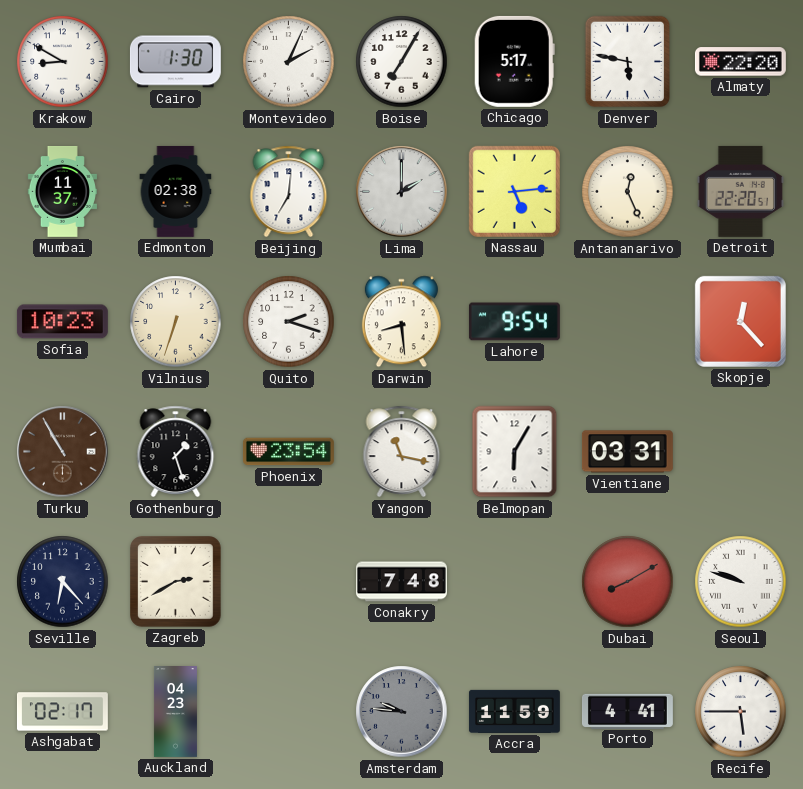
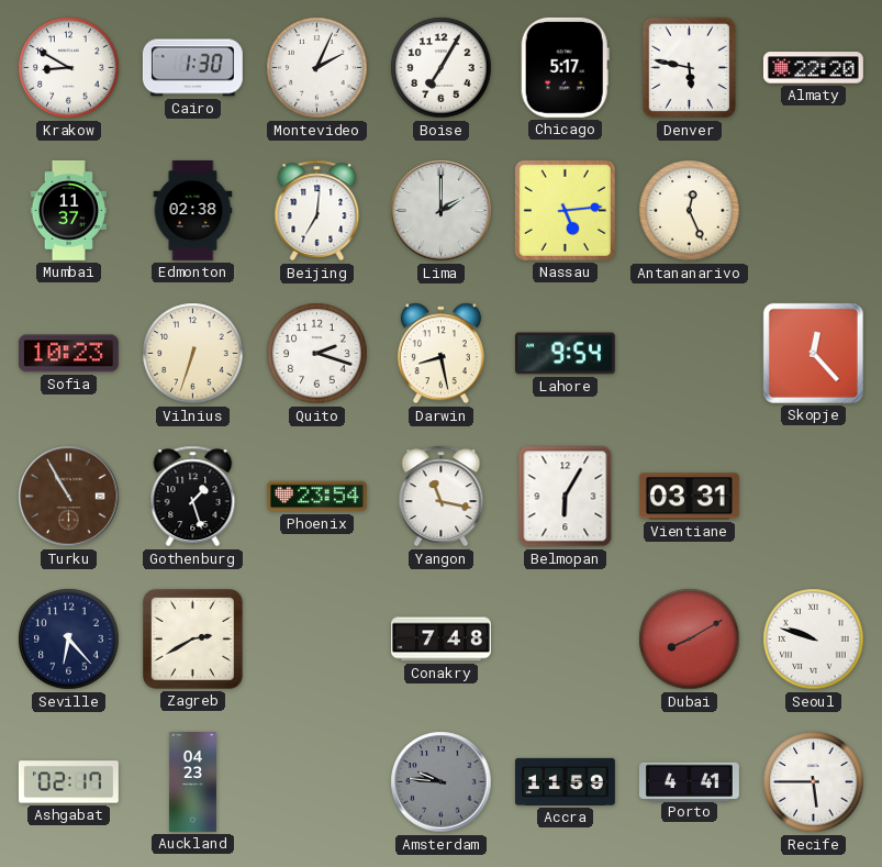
Detroit: 22:20 -> none (740, 191)
Darwin: 8:29 -> 8:28 (440, 354)
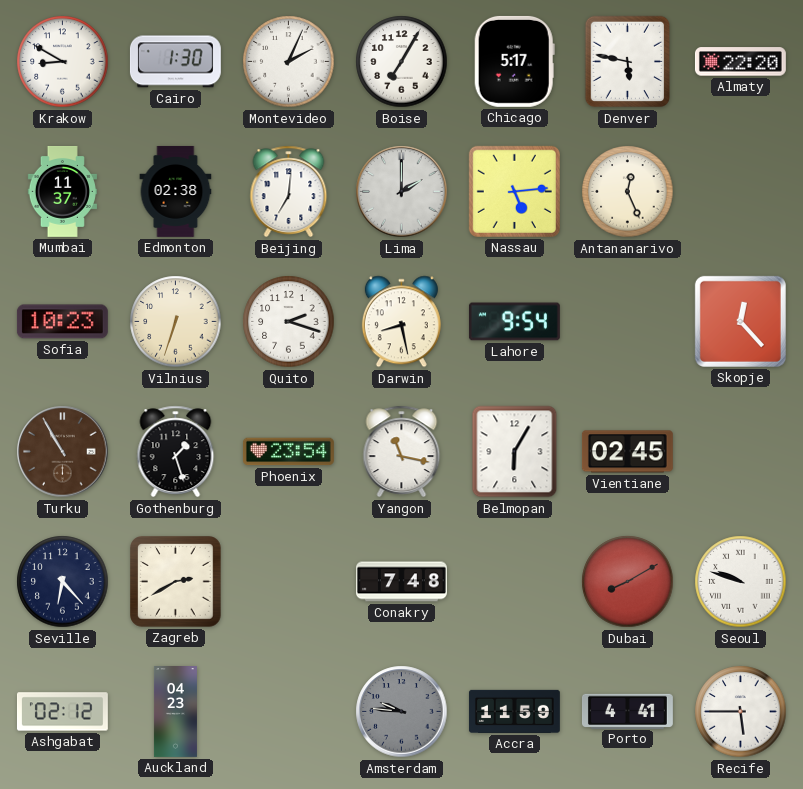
Vientiane: 03:31 -> 02:45 (627, 452)
Ashgabat: 02:17 -> 02:12 (62, 712)
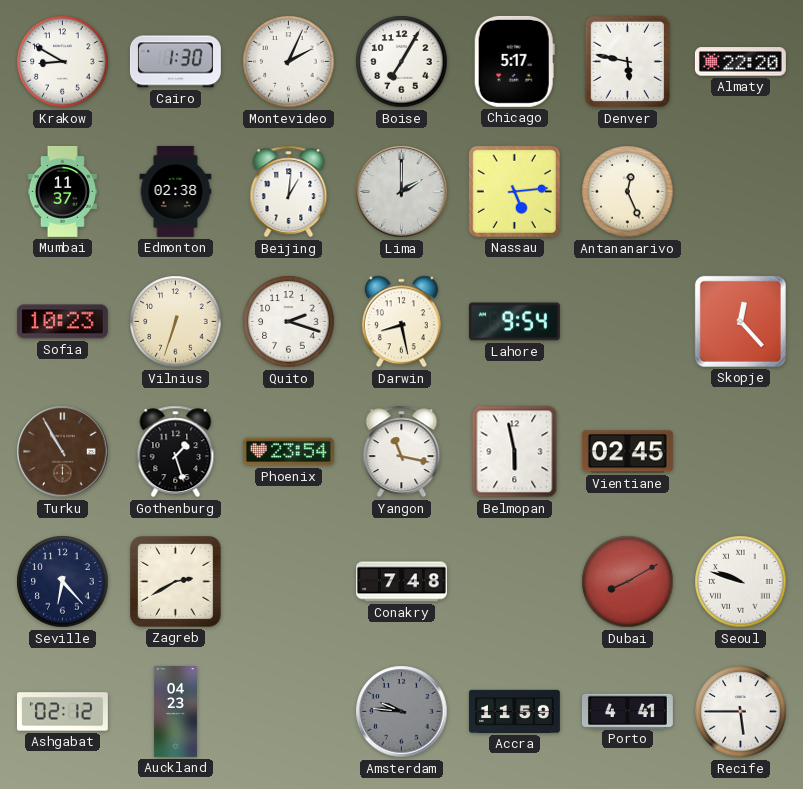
Beijing: 7:01 -> 1:01 (289, 192)
Belmopan: 6:05 -> 5:58 (515, 452)
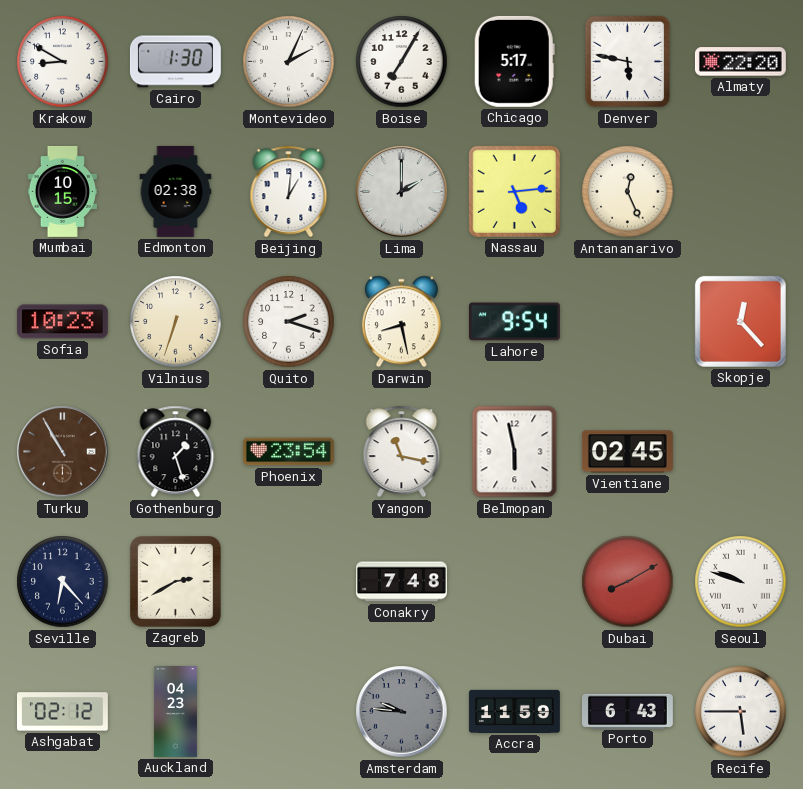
Mumbai: 11:37 -> 10:15 (62, 191)
Porto: 4:41 -> 6:43 (628, 711)
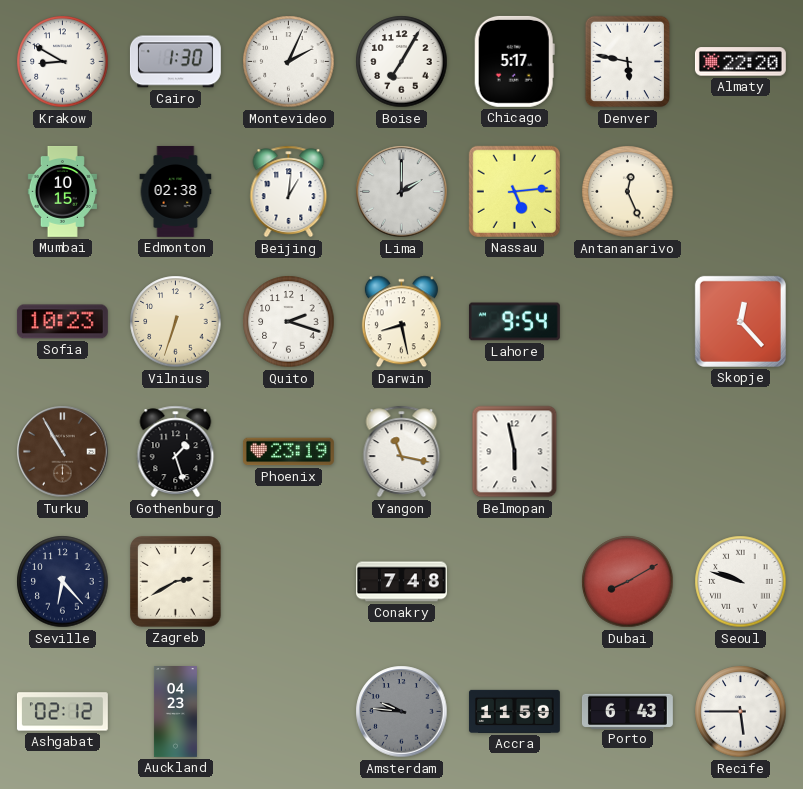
Phoenix: 23:54 -> 23:19 (288, 452)
Vientiane: 02:45 -> none (627, 452)
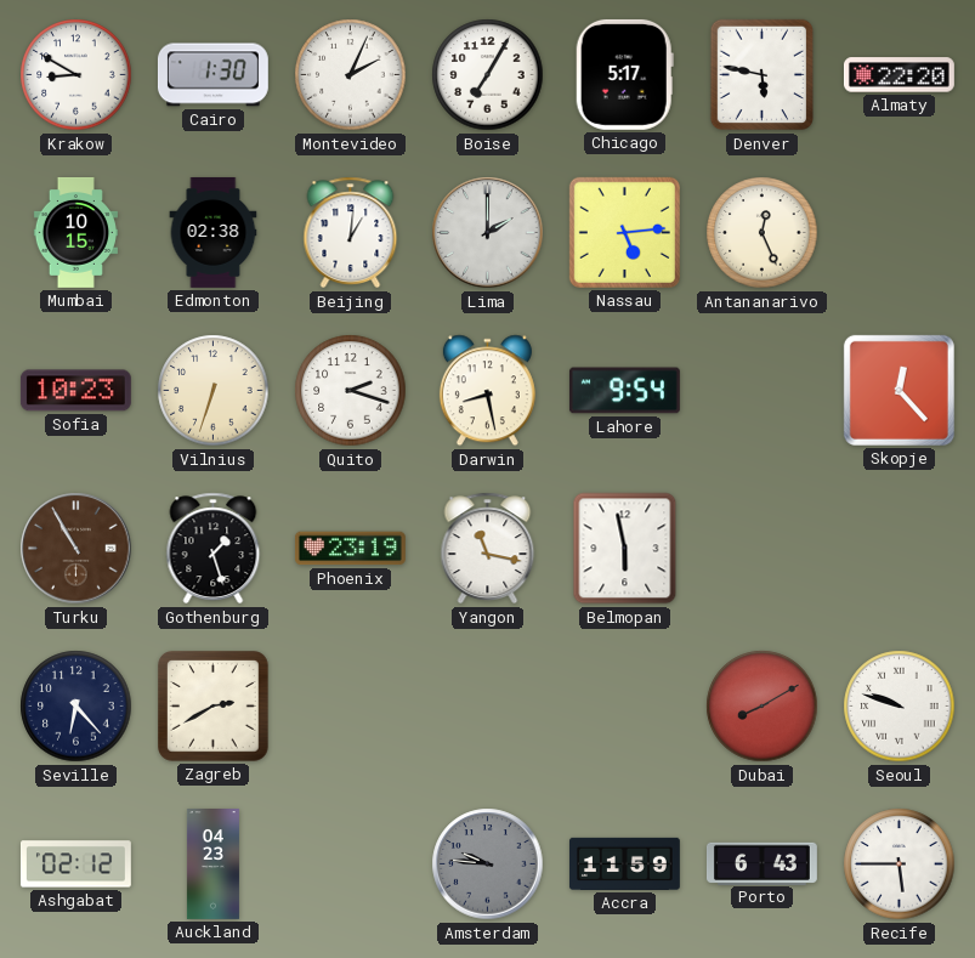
Conakry: 7:48 -> none (402, 582)
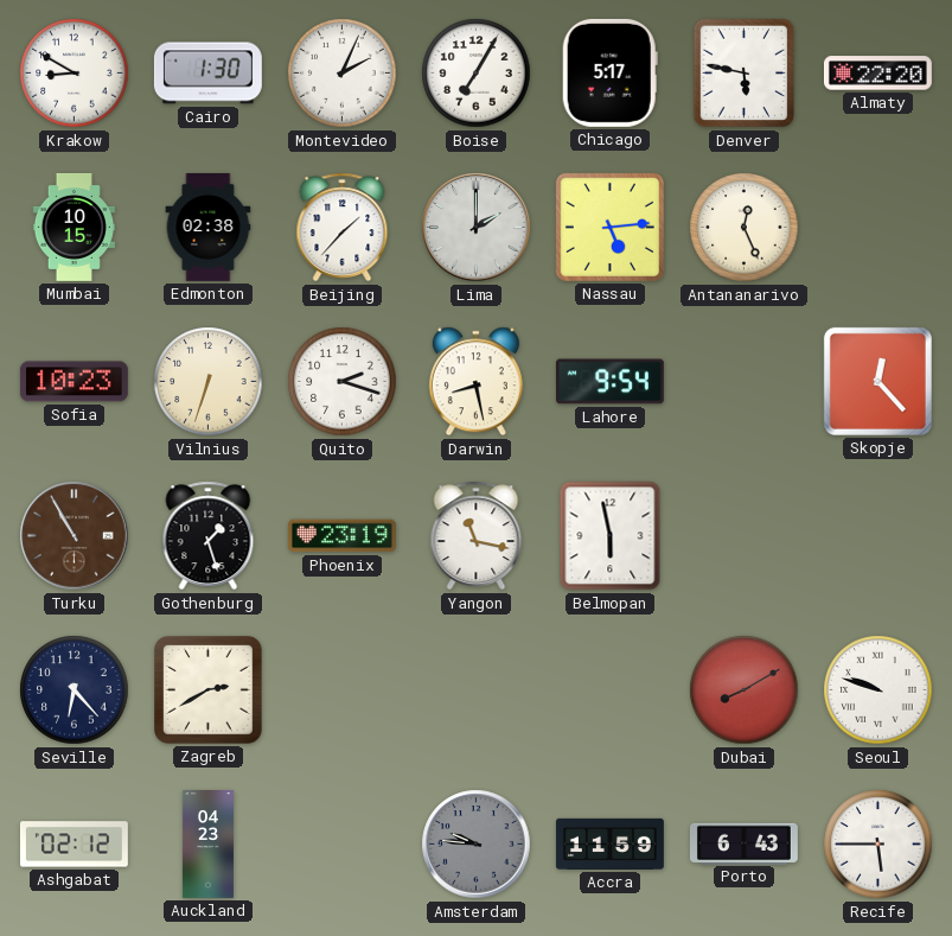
Beijing: 1:01 -> 1:37 (343, 228)
